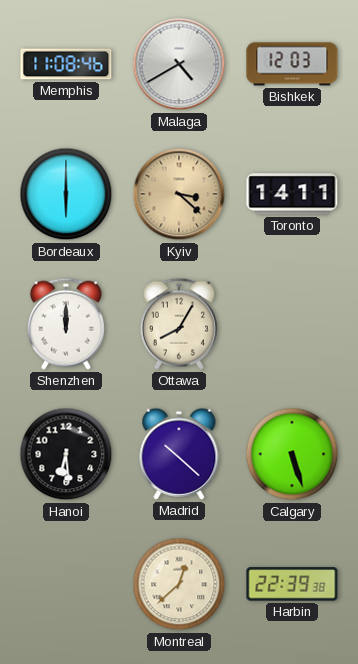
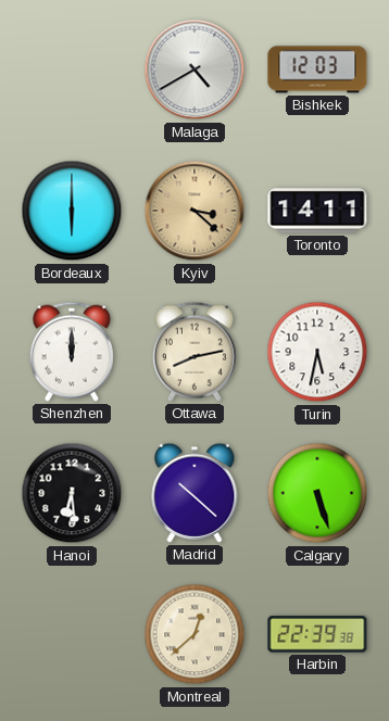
Memphis: 11:08 -> none (66, 64)
Ottawa: 8:05 -> 8:13 (195, 352)
Turin: none -> 5:32 (317, 352)
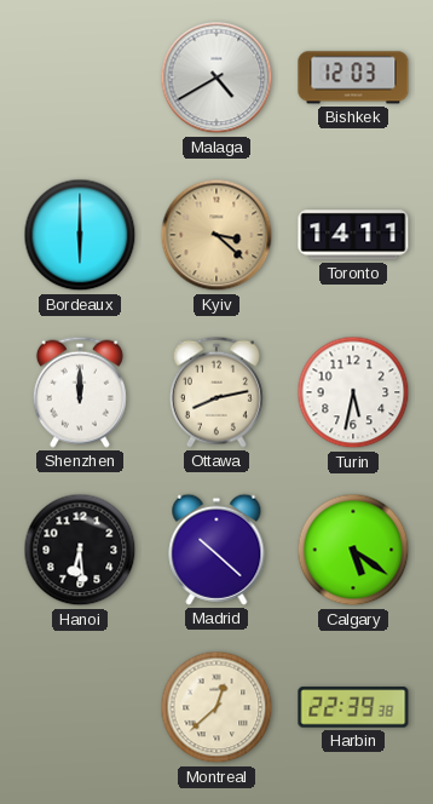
Calgary: 5:27 -> 5:21 (353, 550)
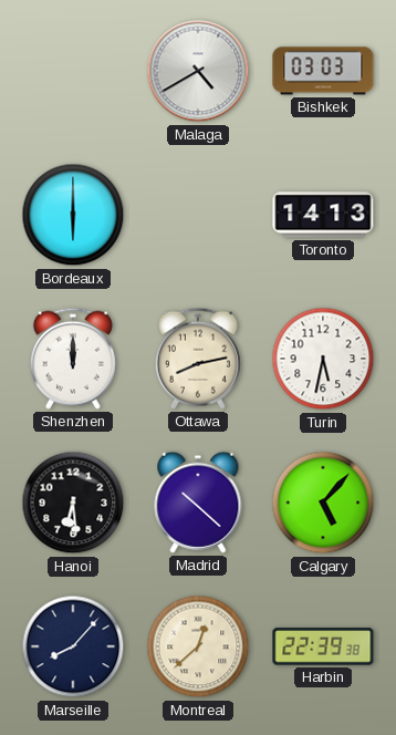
Bishkek: 12:03 -> 03:03 (323, 71)
Kyiv: 3:22 -> none (217, 235)
Toronto: 14:11 -> 14:13 (323, 215)
Calgary: 5:21 -> 5:07 (323, 503)
Marseille: none -> 8:07 (73, 646)
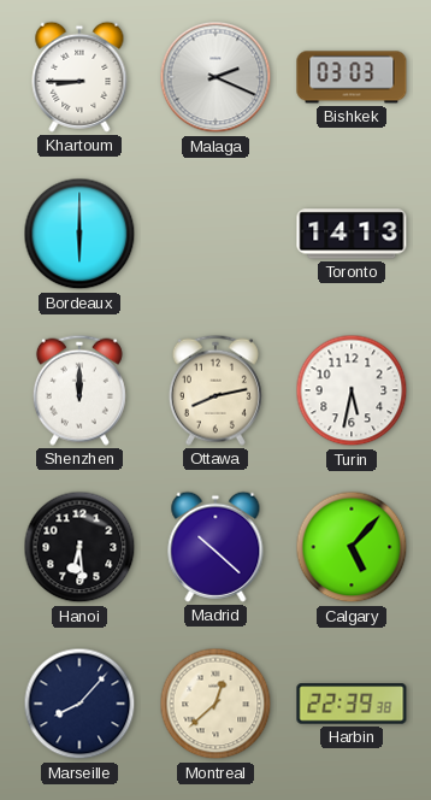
Khartoum: none -> 8:45 (79, 77)
Malaga: 4:40 -> 2:19 (215, 77)
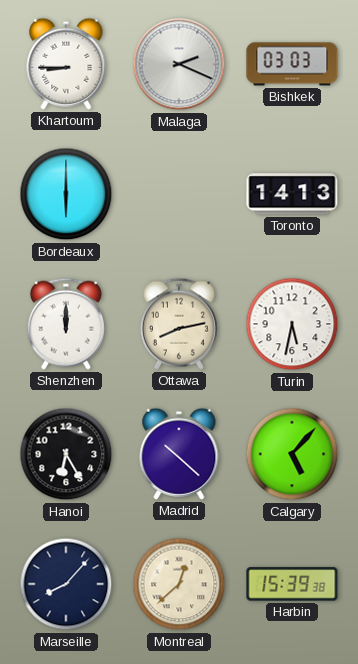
Hanoi: 6:29 -> 6:25 (66, 454)
Harbin: 22:39 -> 15:39 (292, 584)
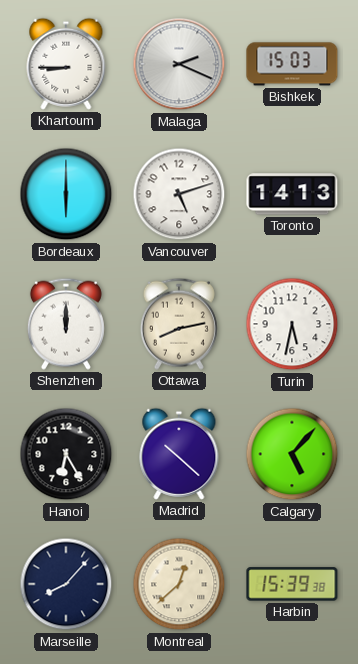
Bishkek: 03:03 -> 15:03 (292, 64)
Vancouver: none -> 5:12 (179, 194)
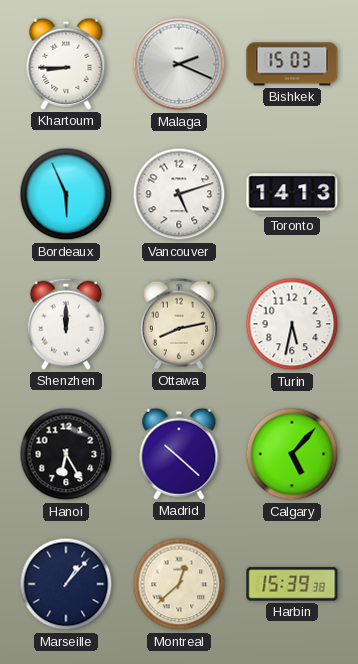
Bordeaux: 6:00 -> 5:56 (66, 194)
Marseille: 8:07 -> 1:07 (66, 584)
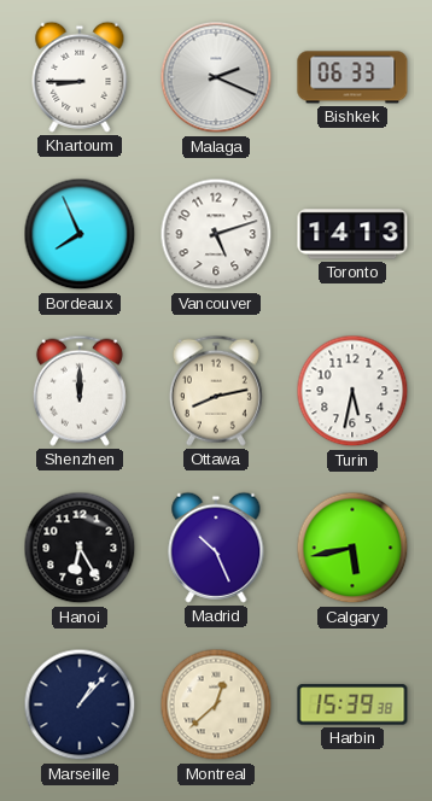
Bishkek: 15:03 -> 06:33 (352, 77)
Bordeaux: 5:56 -> 7:56 (80, 234)
Madrid: 10:22 -> 10:26 (216, 548)
Calgary: 5:07 -> 5:43 (352, 548)
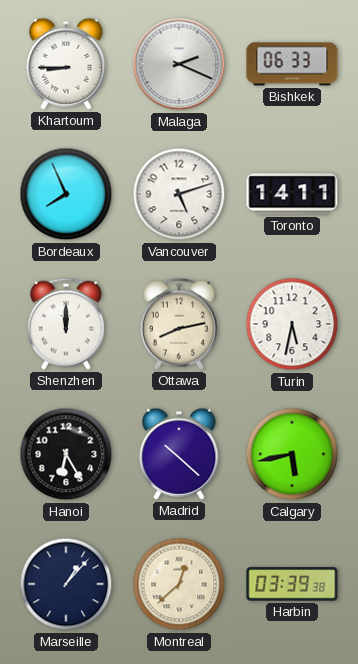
Toronto: 14:13 -> 14:11 (292, 194)
Madrid: 10:26 -> 10:22 (179, 454)
Harbin: 15:39 -> 03:39 (292, 584)
